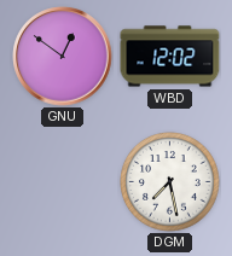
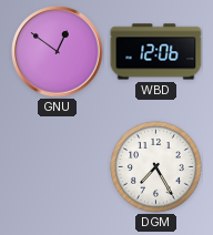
WBD: 12:02 -> 12:06 (156, 52)
DGM: 7:28 -> 7:25 (156, 167)
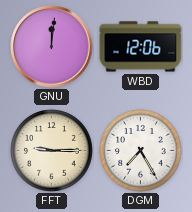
GNU: 12:51 -> 12:01 (52, 47)
FFT: none -> 9:15 (52, 151)
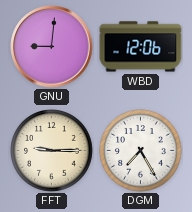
GNU: 12:01 -> 9:01 (52, 47)
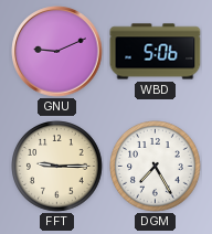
GNU: 9:01 -> 9:11 (57, 52)
WBD: 12:06 -> 5:06 (156, 52)
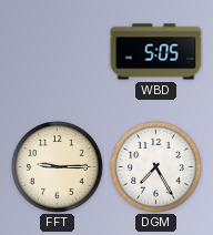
GNU: 9:11 -> none (57, 52)
WBD: 5:06 -> 5:05 (156, 52)
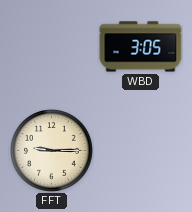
WBD: 5:05 -> 3:05 (141, 47)
DGM: 7:25 -> none (156, 167)
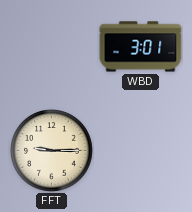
WBD: 3:05 -> 3:01 (141, 47)
